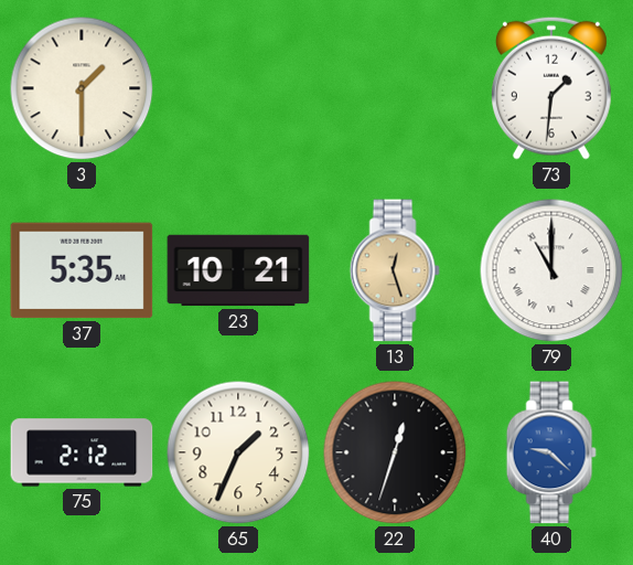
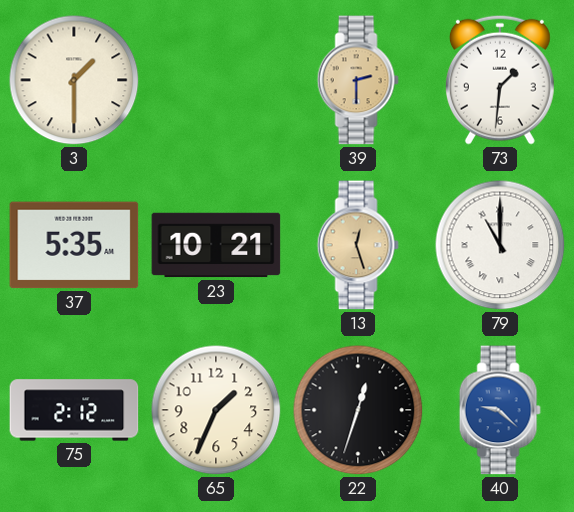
39: none -> 2:30 (358, 80)
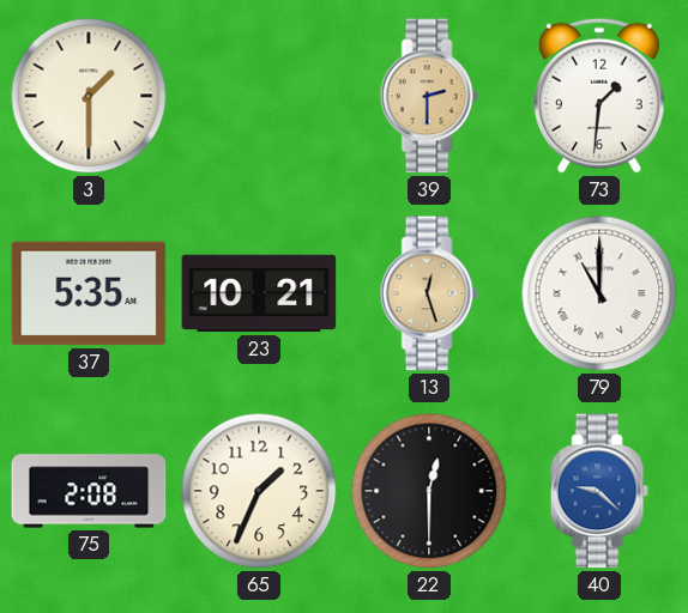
75: 2:12 -> 2:08 (89, 491)
22: 12:33 -> 12:30 (429, 491)
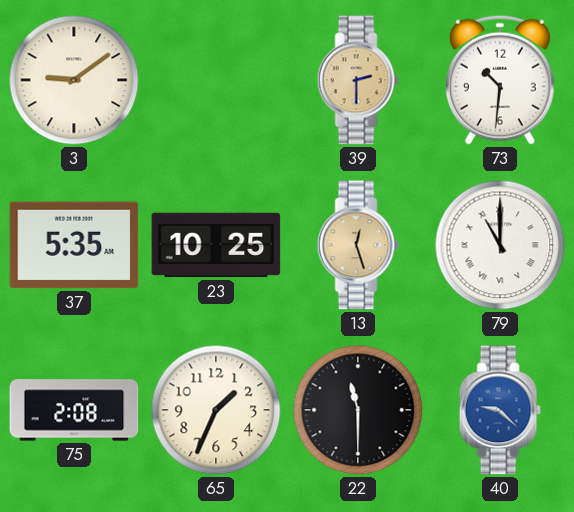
3: 1:30 -> 9:09 (74, 80)
73: 1:31 -> 10:31 (500, 80)
23: 10:21 -> 10:25 (216, 245)
22: 12:30 -> 11:30 (358, 410)
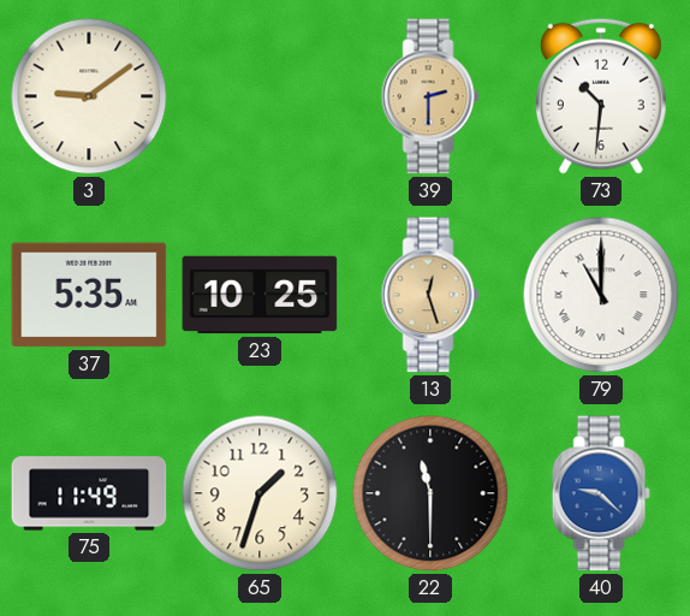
75: 2:08 -> 11:49 (89, 493)
65: 1:34 -> 1:33 (260, 493)
